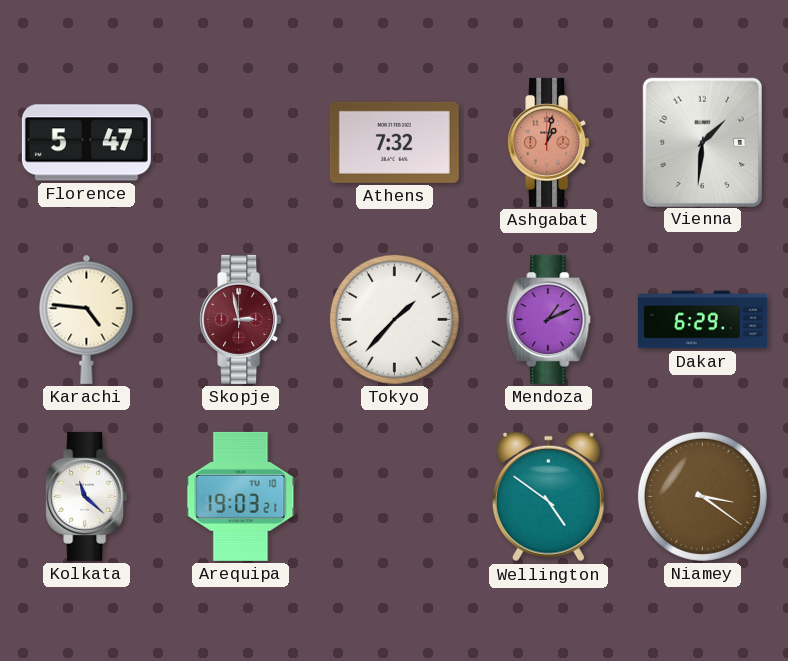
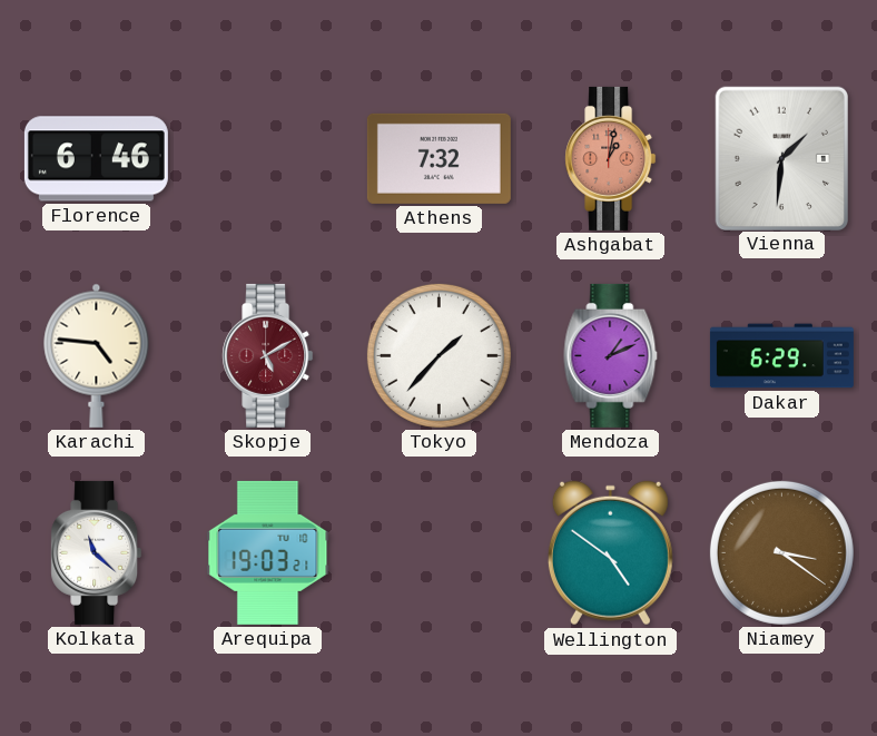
Florence: 5:47 -> 6:46 (96, 159)
Skopje: 2:58 -> 5:10 (268, 355)
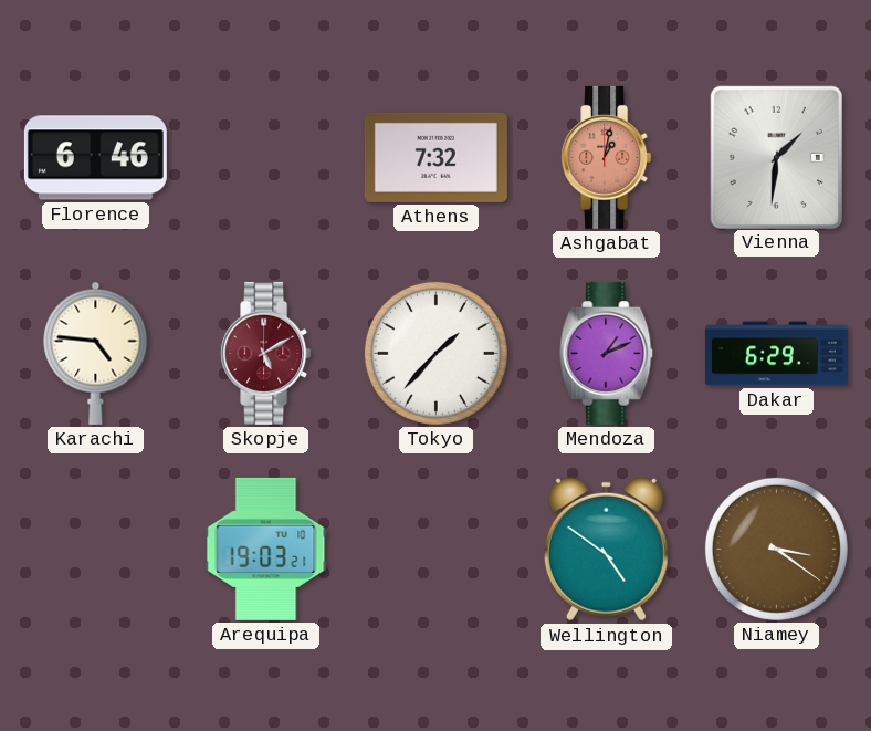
Kolkata: 11:22 -> none (97, 552)
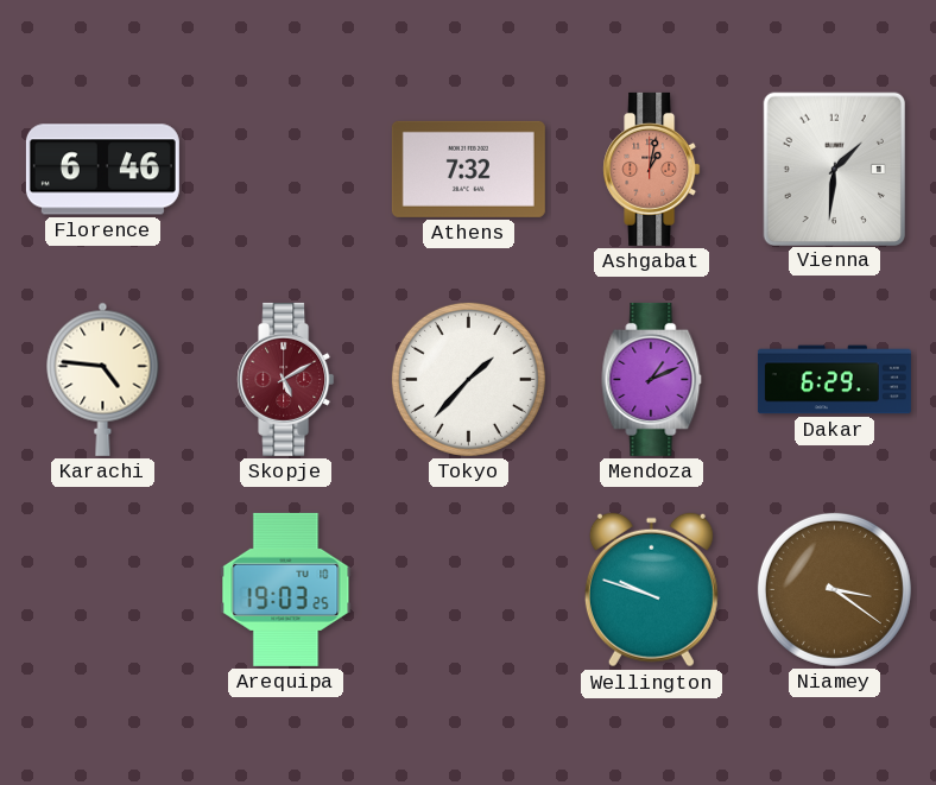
Arequipa: 19:03:21 -> 19:03:25 (286, 589)
Wellington: 4:51 -> 9:48 (651, 590)
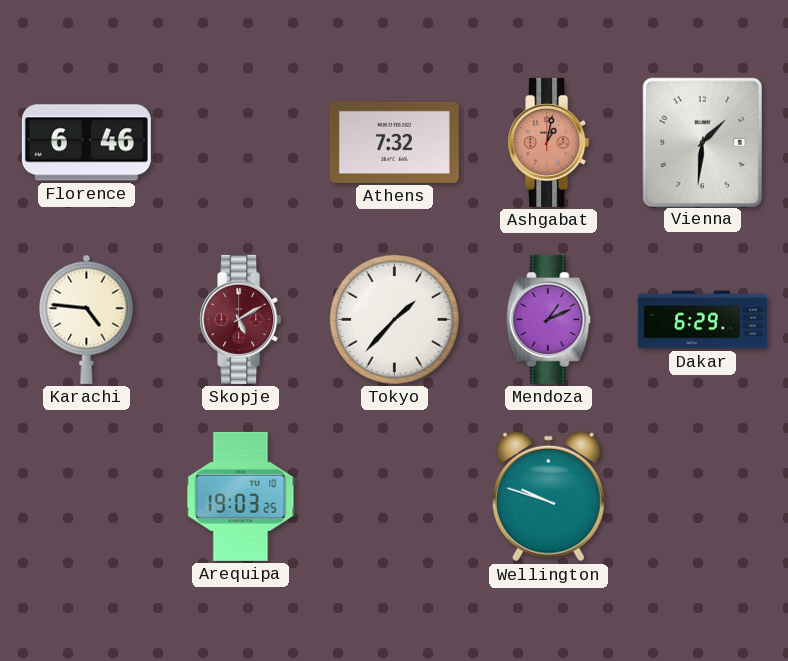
Niamey: 3:21 -> none (834, 589)
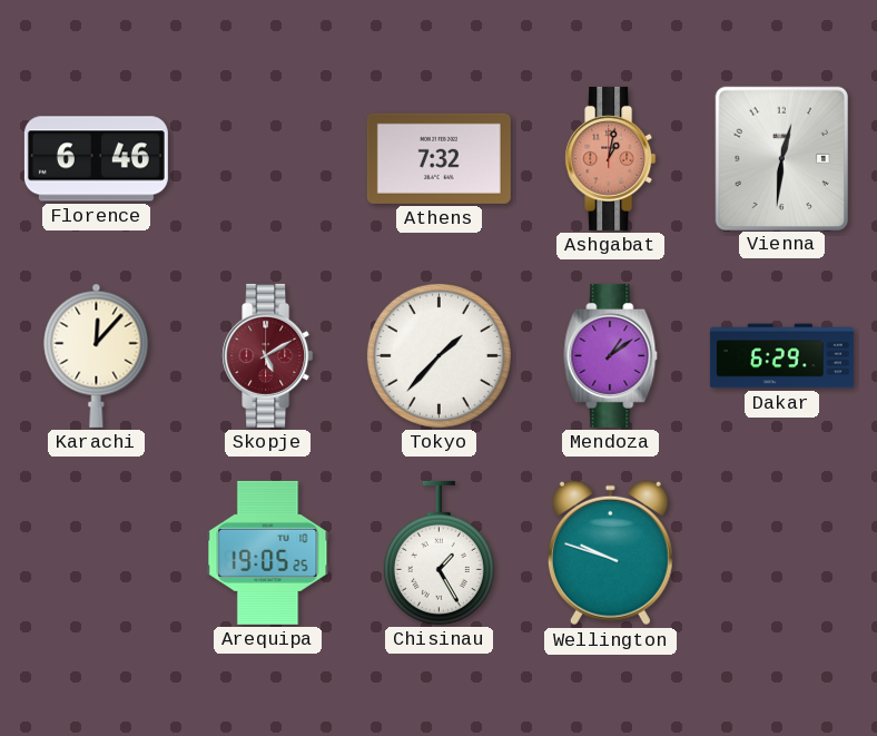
Vienna: 1:31 -> 12:31 (781, 158)
Karachi: 4:46 -> 12:07 (97, 355)
Mendoza: 1:11 -> 1:09 (611, 355)
Arequipa: 19:03 -> 19:05 (268, 552)
Chisinau: none -> 1:25 (438, 552)
